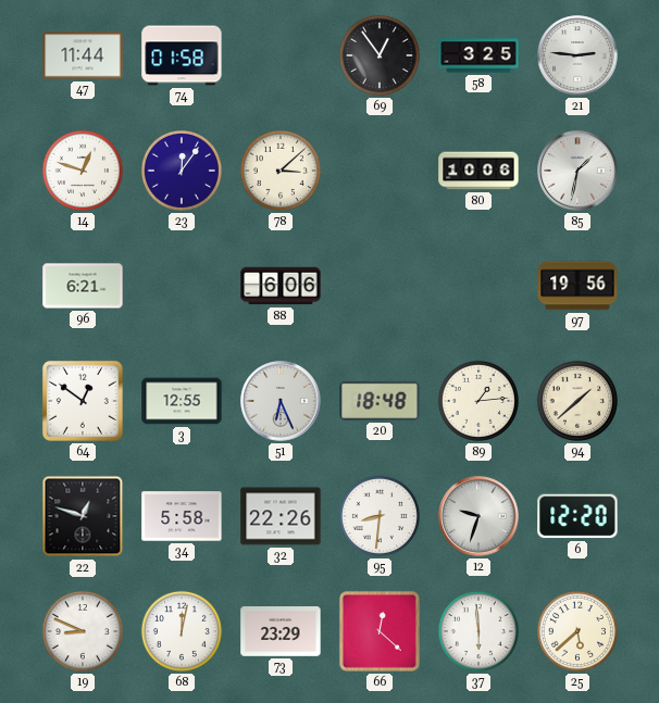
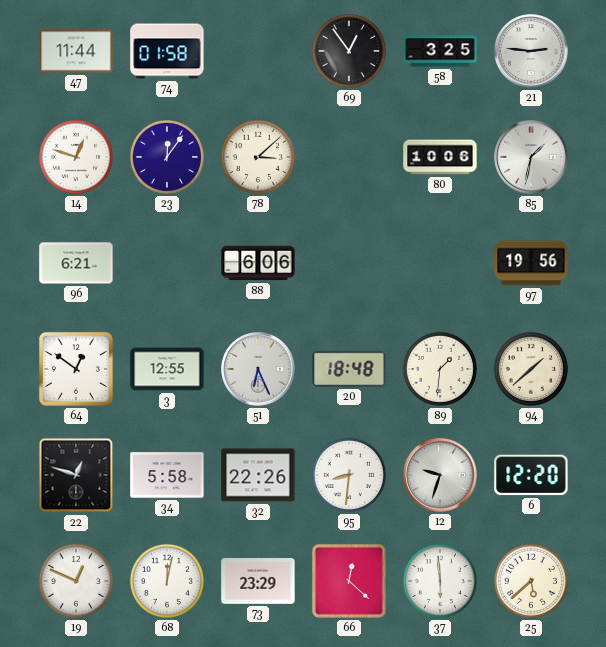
89: 1:14 -> 1:31 (440, 369)
19: 8:49 -> 12:49 (76, 581)
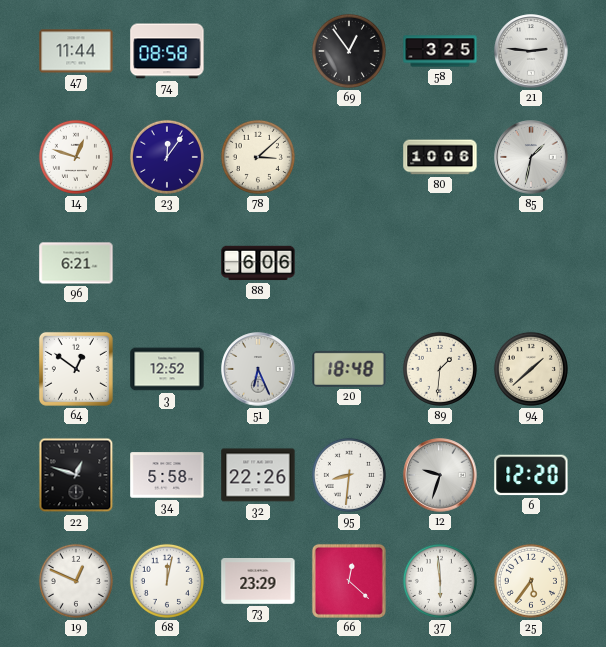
74: 01:58 -> 08:58 (167, 51)
97: 19:56 -> none (531, 263)
3: 12:55 -> 12:52 (167, 369)
25: 5:38 -> 5:36 (531, 581)
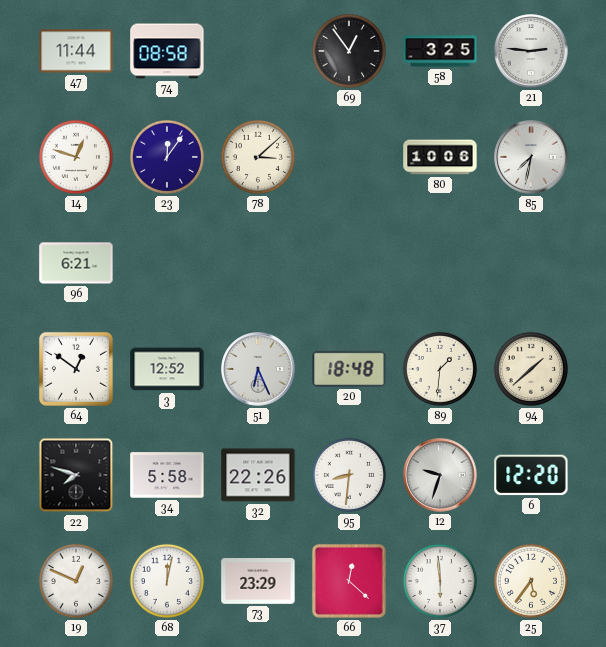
85: 1:32 -> 7:32 (531, 157)
88: 6:06 -> none (258, 263)
22: 12:48 -> 7:48 (76, 475)
